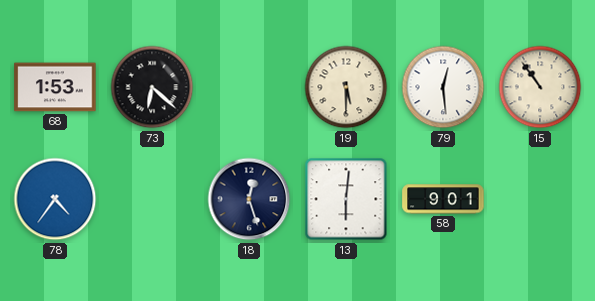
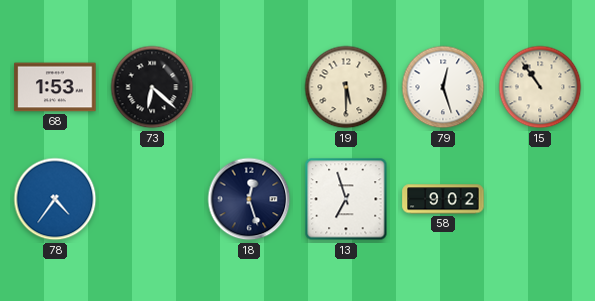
79: 12:29 -> 12:27 (443, 87)
13: 6:01 -> 6:57 (346, 199)
58: 9:01 -> 9:02 (443, 199)
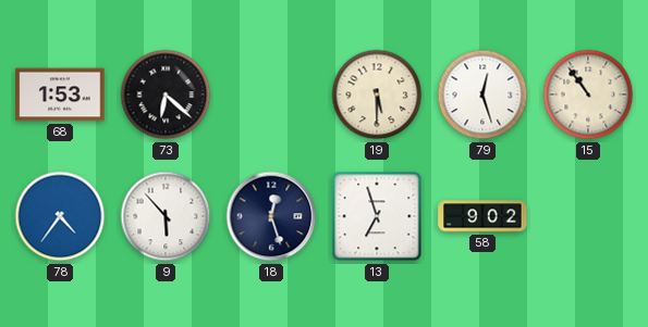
9: none -> 5:53 (166, 216)
